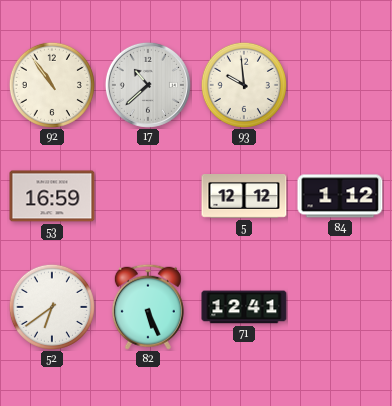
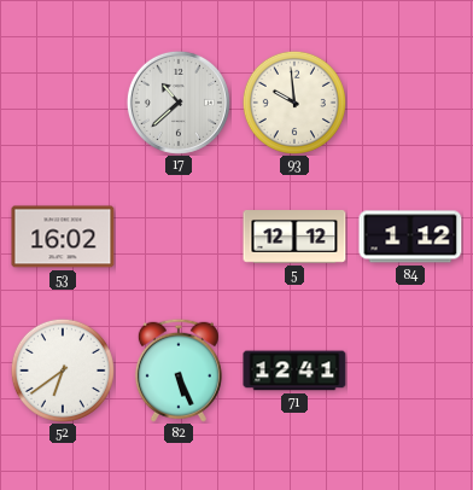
92: 10:54 -> none (52, 85)
53: 16:59 -> 16:02 (63, 237)
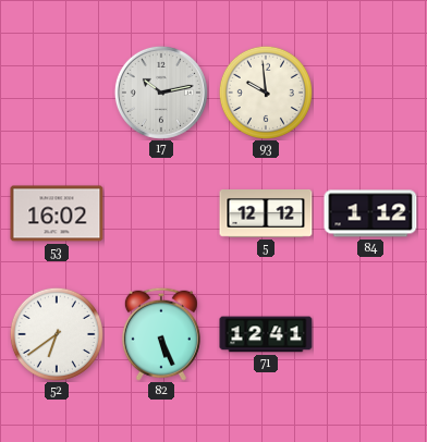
17: 10:38 -> 10:13 (161, 93)
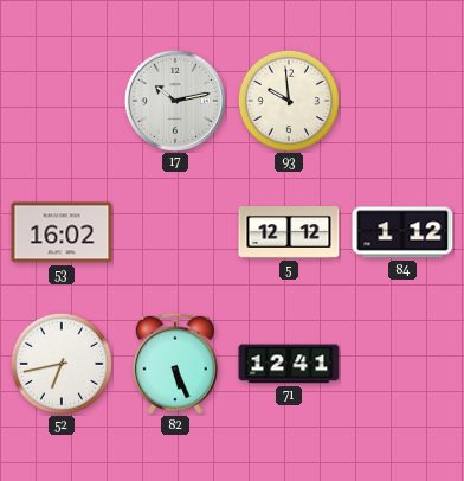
52: 6:39 -> 6:43 (62, 364)
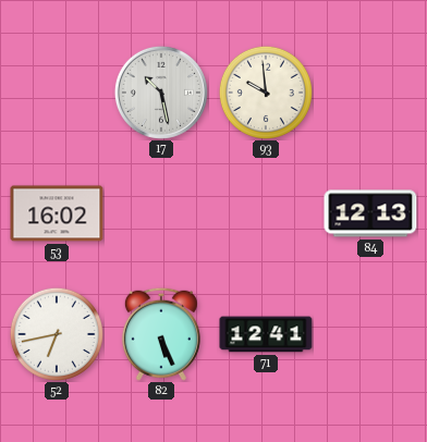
17: 10:13 -> 10:28 (161, 93)
5: 12:12 -> none (289, 232)
84: 1:12 -> 12:13 (370, 213)
